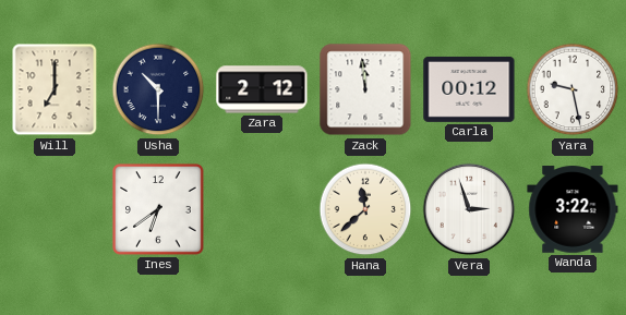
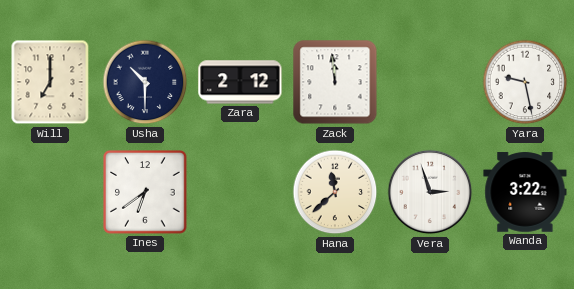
Carla: 00:12 -> none (469, 89)
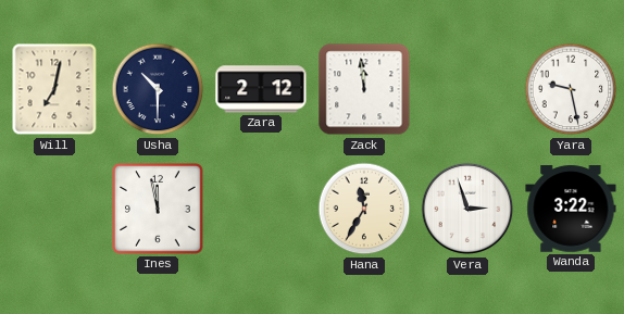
Will: 7:00 -> 7:02 (54, 89)
Ines: 6:39 -> 11:58 (158, 209)
Hana: 11:38 -> 11:35 (364, 209)
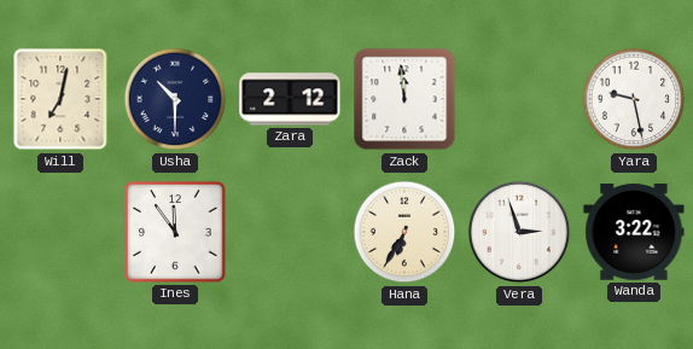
Ines: 11:58 -> 11:54 (175, 232)
Hana: 11:35 -> 6:35 (404, 232)
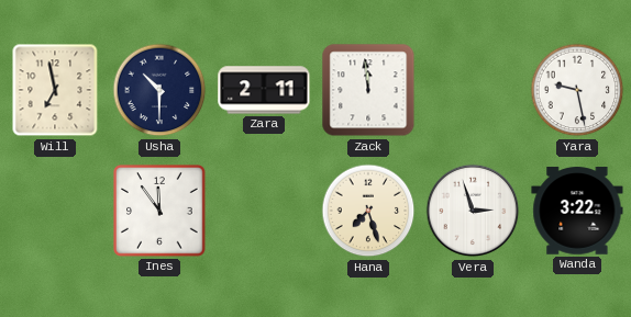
Will: 7:02 -> 6:58 (55, 90)
Zara: 2:12 -> 2:11 (264, 90)
Hana: 6:35 -> 7:27 (368, 211)
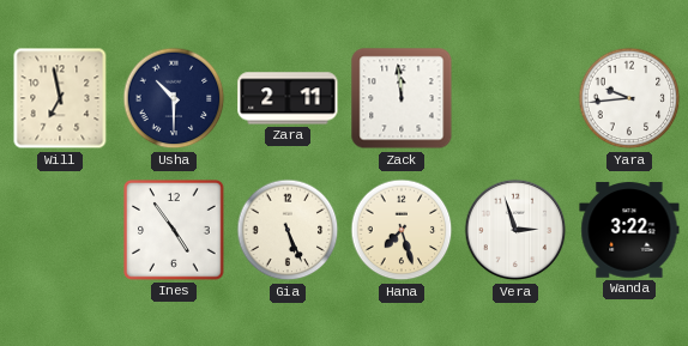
Yara: 9:28 -> 9:44 (629, 98)
Ines: 11:54 -> 4:54 (174, 230)
Gia: none -> 5:26 (288, 230)
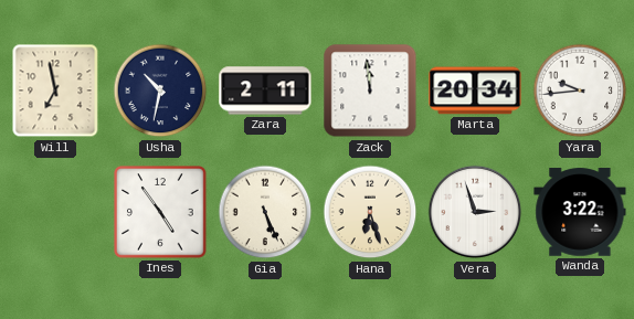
Usha: 10:30 -> 10:32 (160, 91)
Marta: none -> 20:34 (475, 91)
Hana: 7:27 -> 6:27 (370, 212)
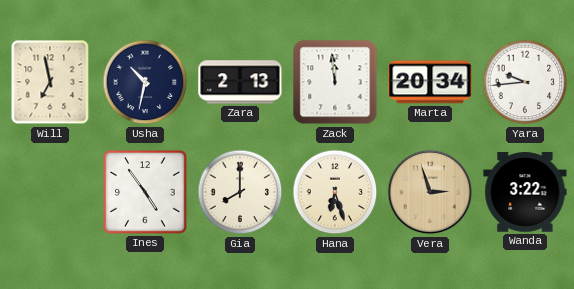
Zara: 2:11 -> 2:13 (240, 82)
Gia: 5:26 -> 8:00 (240, 192)
Vera dial: white -> champagne (430, 192)
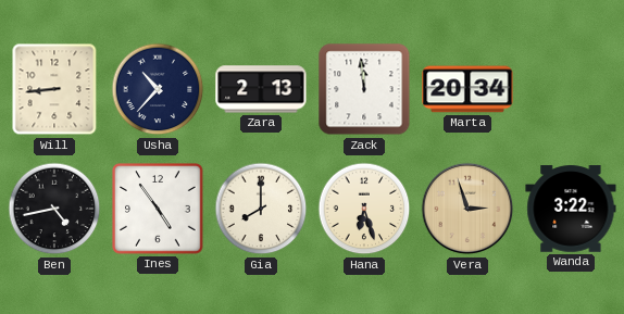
Will: 6:58 -> 8:44 (54, 89)
Usha: 10:32 -> 10:37 (158, 89)
Yara: 9:44 -> none (525, 82)
Ben: none -> 4:43 (54, 209)
